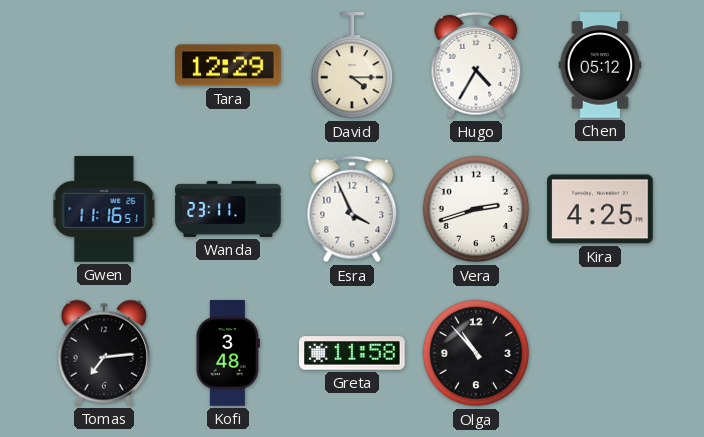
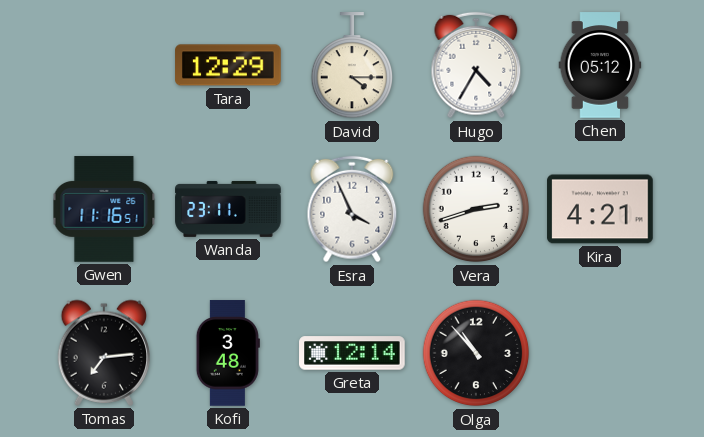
Kira: 4:25 -> 4:21 (600, 209)
Greta: 11:58 -> 12:14 (352, 353)
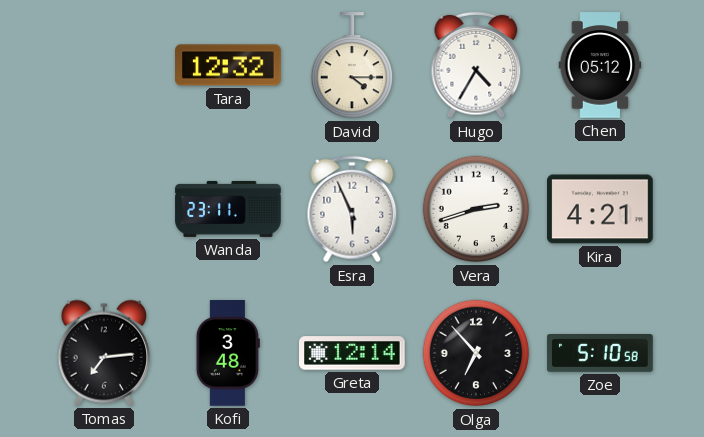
Tara: 12:29 -> 12:32 (228, 65)
Gwen: 11:16 -> none (104, 209)
Esra: 3:56 -> 5:56 (352, 209)
Olga: 10:53 -> 6:53 (476, 353)
Zoe: none -> 5:10 (600, 354)
